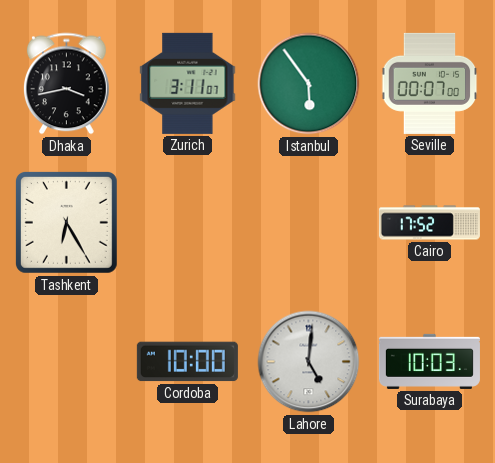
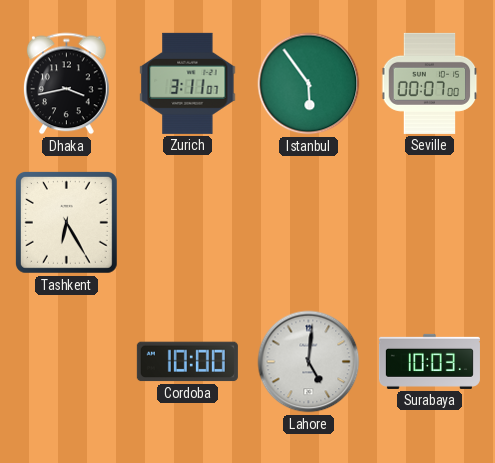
Cairo: 17:52 -> none (429, 223)
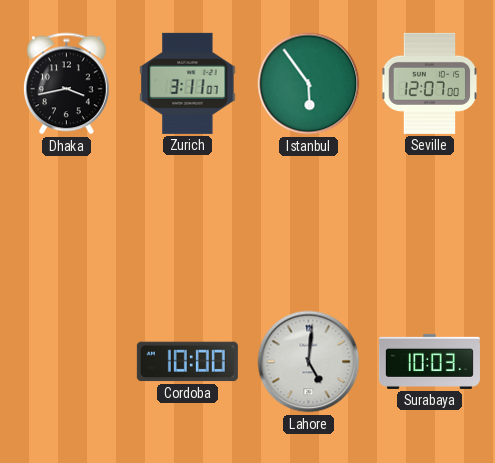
Seville: 00:07 -> 12:07 (430, 83)
Tashkent: 6:25 -> none (66, 222)
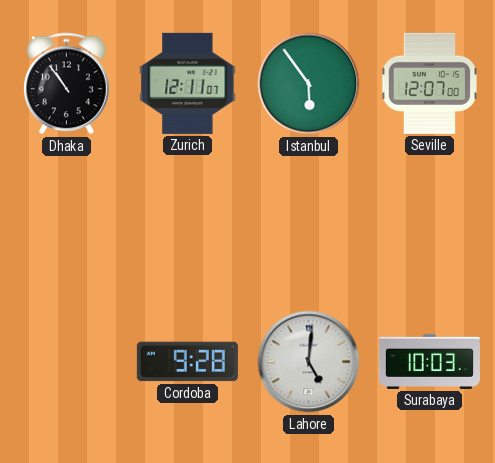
Dhaka: 3:43 -> 10:54 (67, 84)
Zurich: 3:11 -> 12:11 (188, 83)
Cordoba: 10:00 -> 9:28 (187, 362)
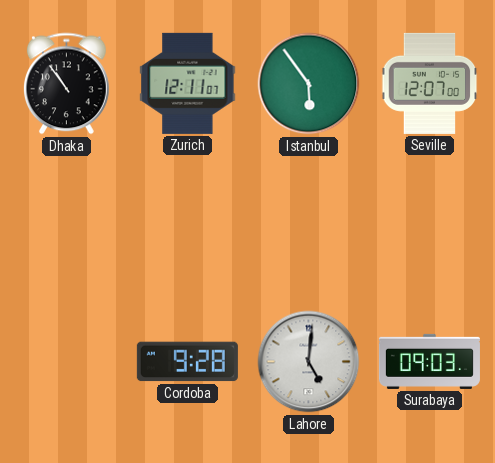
Surabaya: 10:03 -> 09:03 (429, 361)
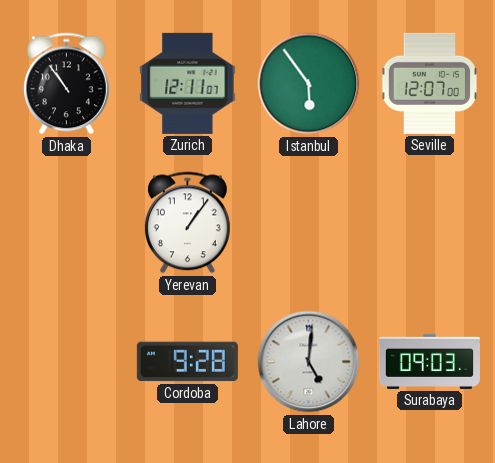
Yerevan: none -> 1:06 (188, 223)
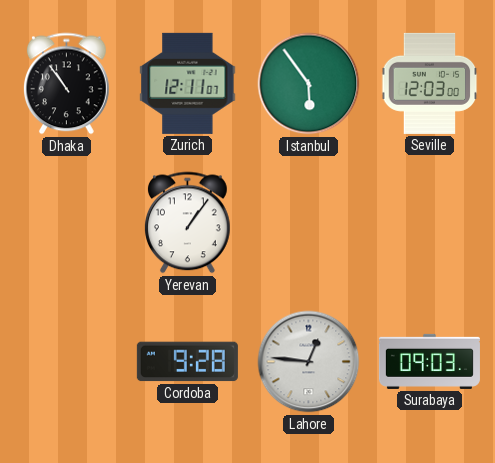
Seville: 12:07 -> 12:03 (430, 83)
Lahore: 5:01 -> 12:46 (309, 362)
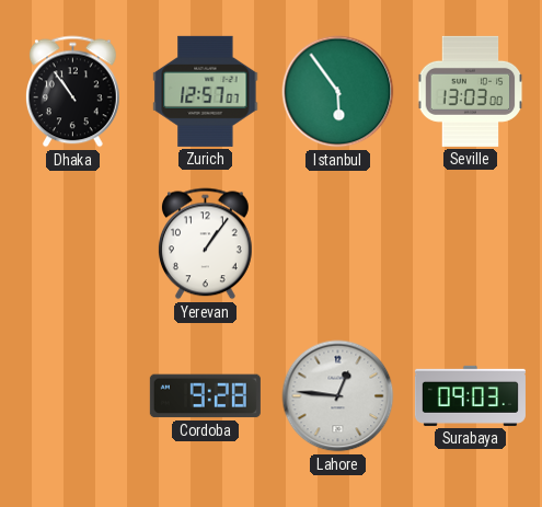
Zurich: 12:11 -> 12:57 (206, 91)
Seville: 12:03 -> 13:03 (471, 91)
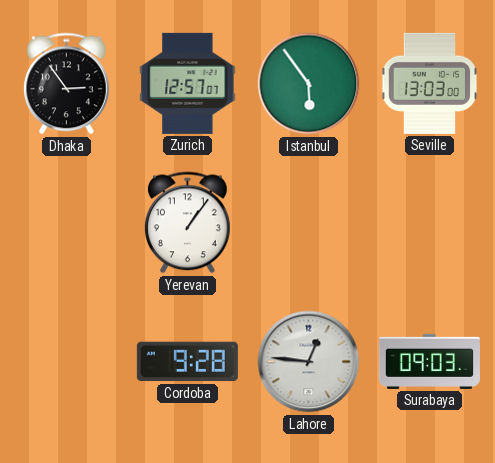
Dhaka: 10:54 -> 2:54 (67, 84)
